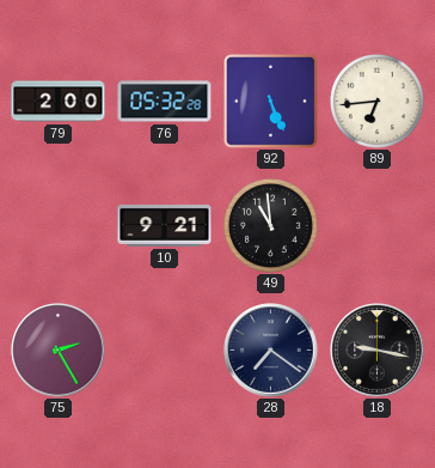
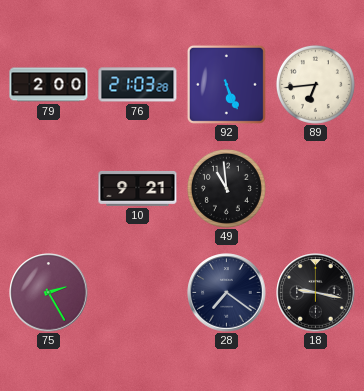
76: 05:32 -> 21:03 (138, 85)
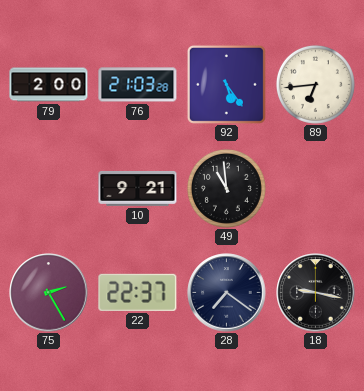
92: 5:26 -> 5:24 (226, 84)
22: none -> 22:37 (138, 292)
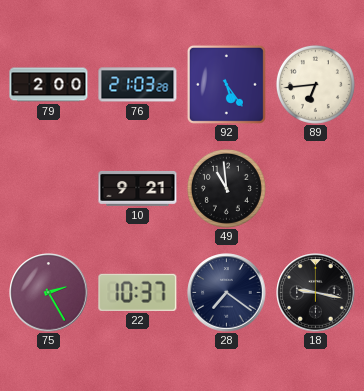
22: 22:37 -> 10:37 (138, 292)
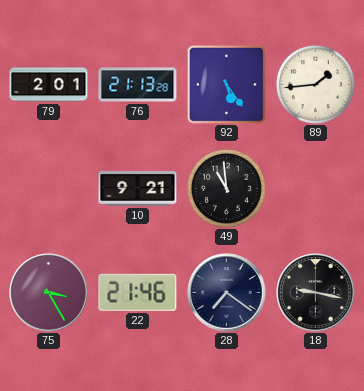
79: 2:00 -> 2:01 (49, 85)
76: 21:03 -> 21:13 (138, 85)
89: 6:44 -> 1:44 (315, 84)
75: 2:25 -> 3:25 (49, 293)
22: 10:37 -> 21:46 (138, 292)
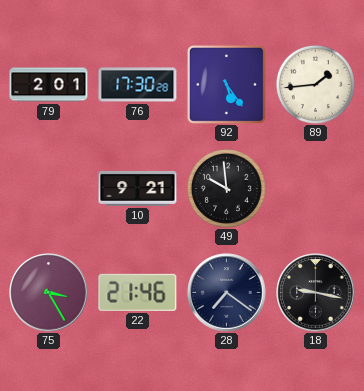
76: 21:13 -> 17:30 (138, 85)
49: 10:59 -> 9:59 (226, 188)
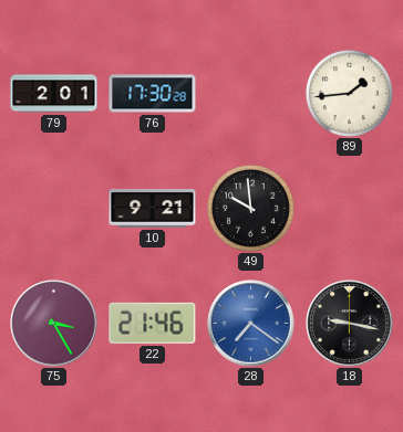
92: 5:24 -> none (226, 84)
28 dial: navy -> blue (251, 324)
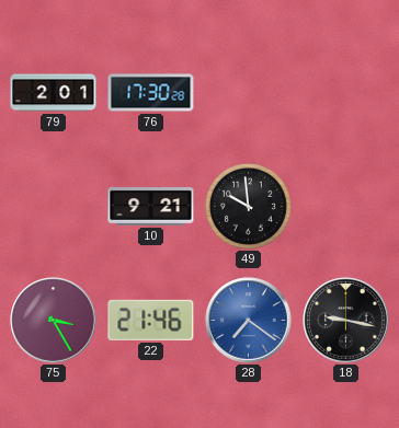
89: 1:44 -> none (349, 93)
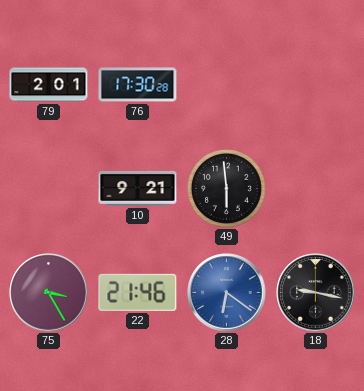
49: 9:59 -> 5:59 (226, 188)
28: 7:21 -> 6:21 (227, 293)
